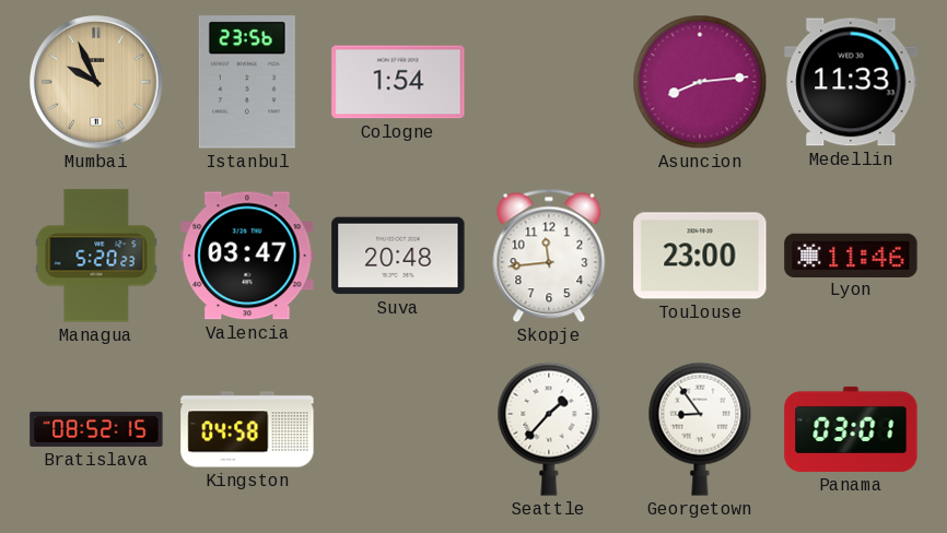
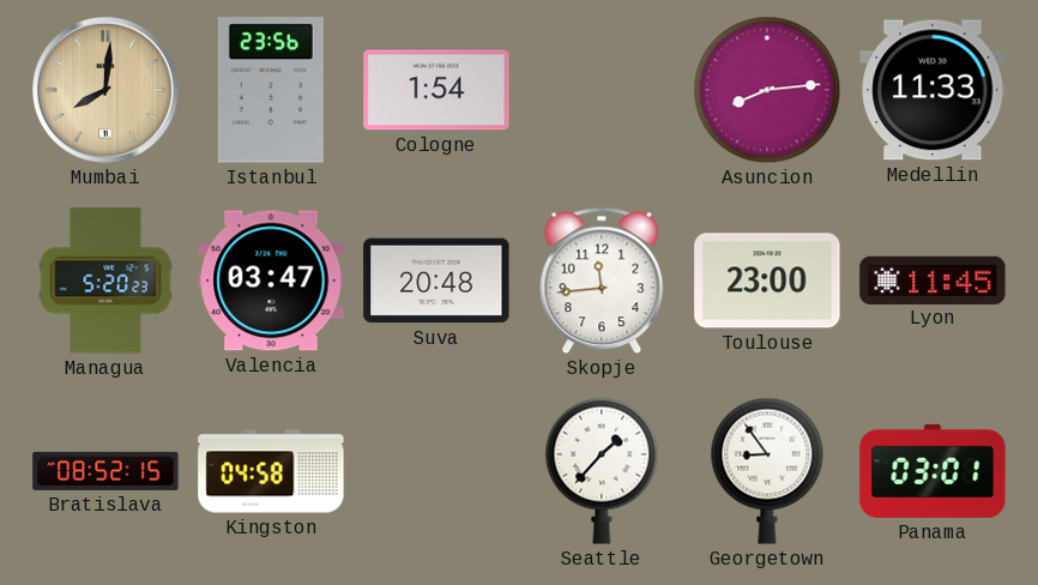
Mumbai: 9:56 -> 8:01 (107, 91)
Lyon: 11:46 -> 11:45 (933, 279)
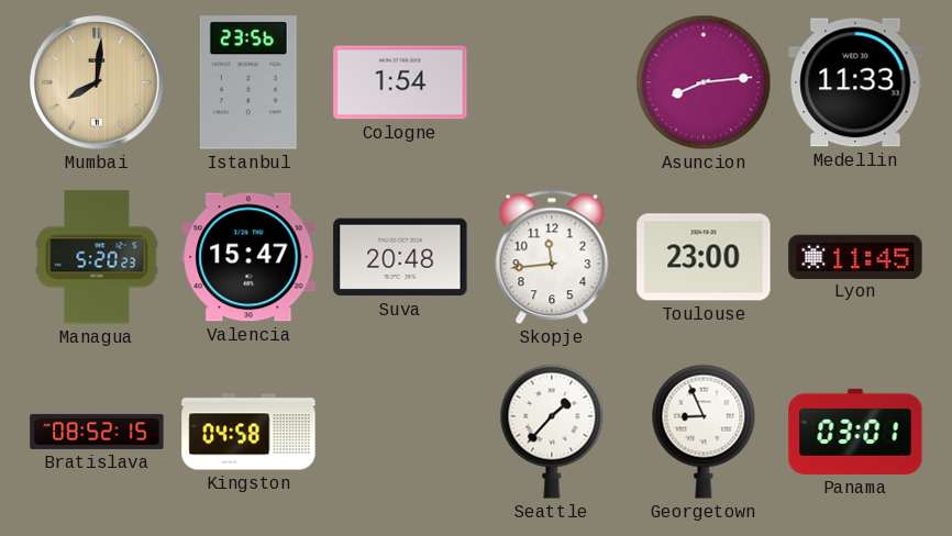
Valencia: 03:47 -> 15:47 (248, 257)
Georgetown: 8:54 -> 8:56 (704, 432)
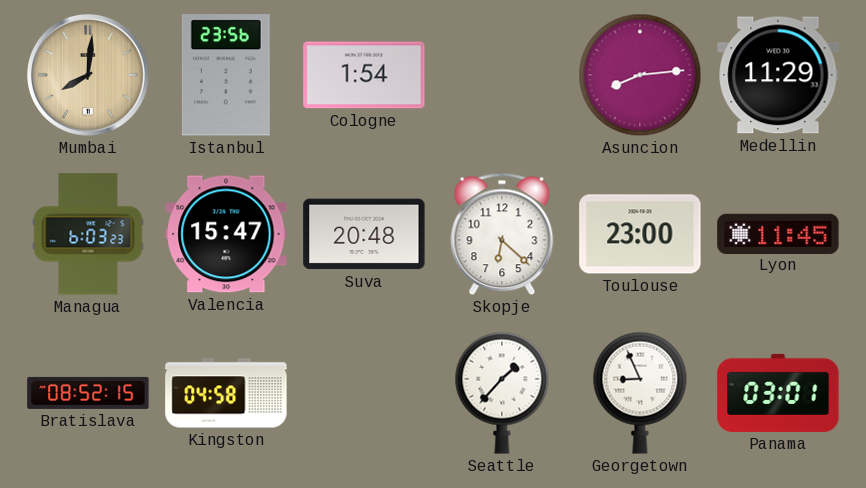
Medellin: 11:33 -> 11:29 (778, 75)
Managua: 5:20 -> 6:03 (88, 234)
Skopje: 11:44 -> 6:22 (502, 234)
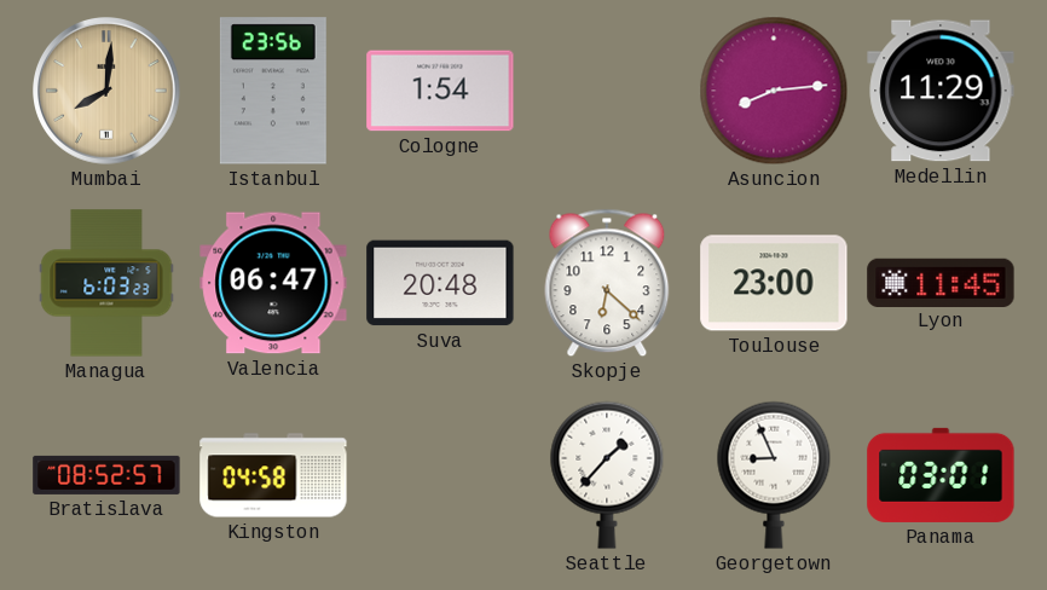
Valencia: 15:47 -> 06:47 (273, 283)
Bratislava: 08:52:15 -> 08:52:57 (106, 475)
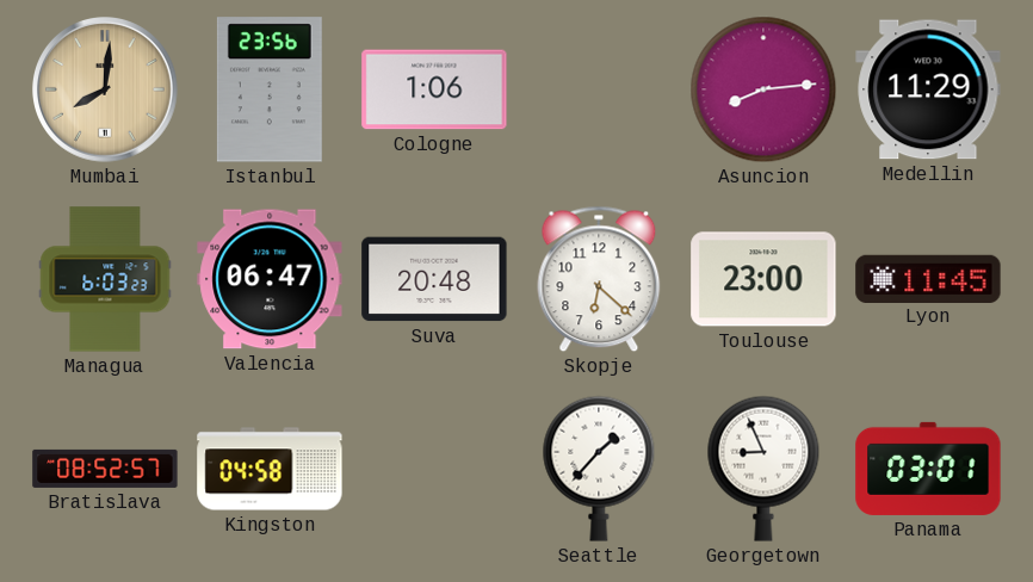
Cologne: 1:54 -> 1:06 (434, 89)
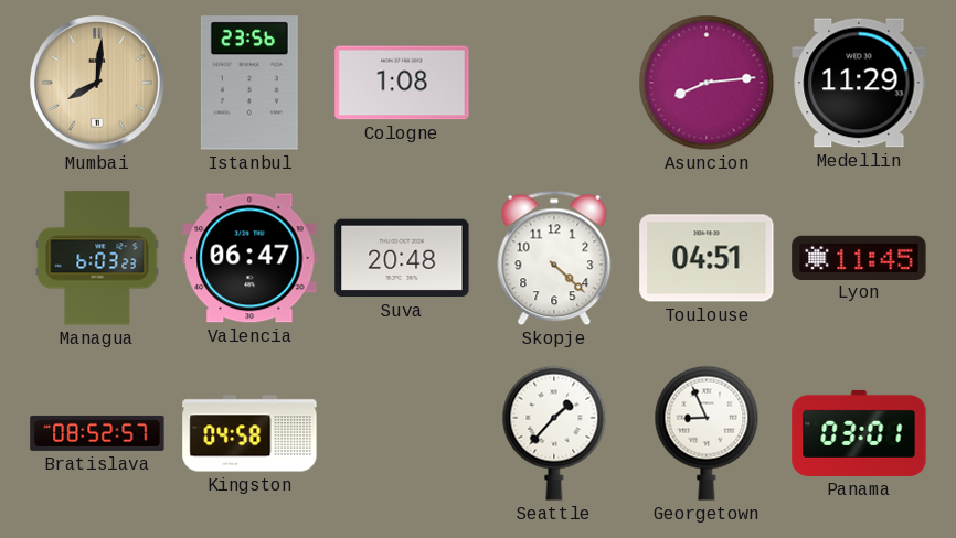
Cologne: 1:06 -> 1:08 (402, 83)
Skopje: 6:22 -> 4:22 (554, 258)
Toulouse: 23:00 -> 04:51 (707, 258)
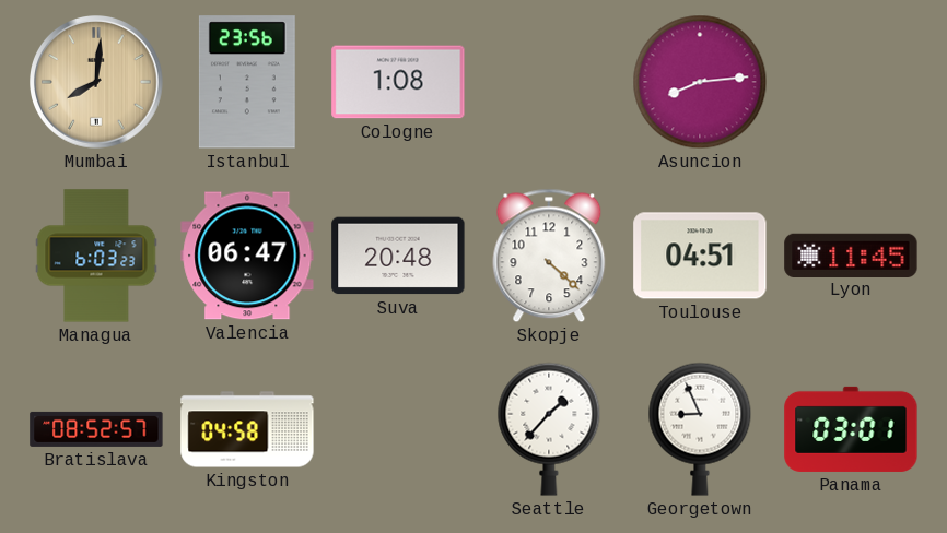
Medellin: 11:29 -> none (859, 83)
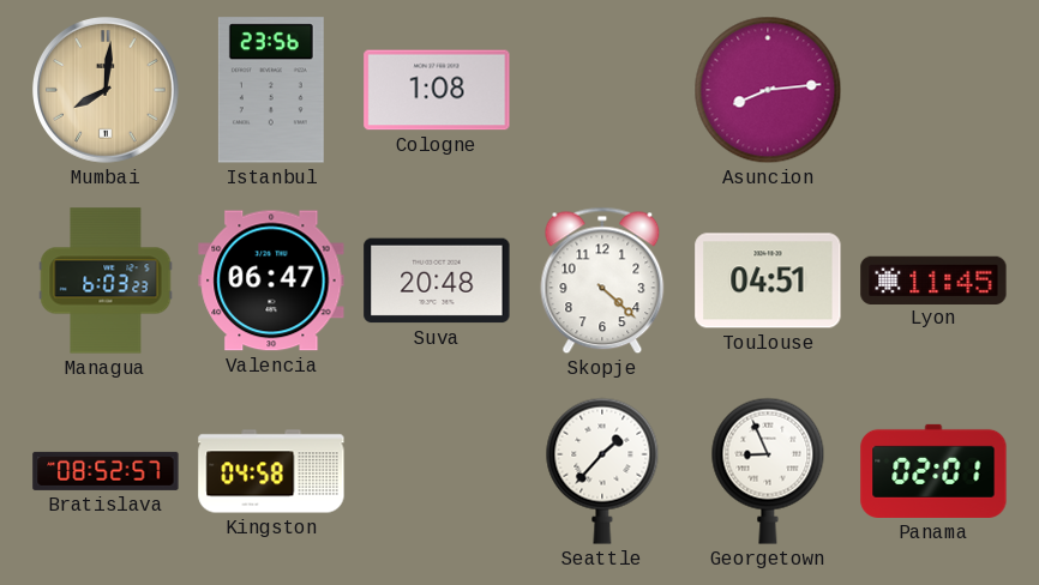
Panama: 03:01 -> 02:01 (933, 471)
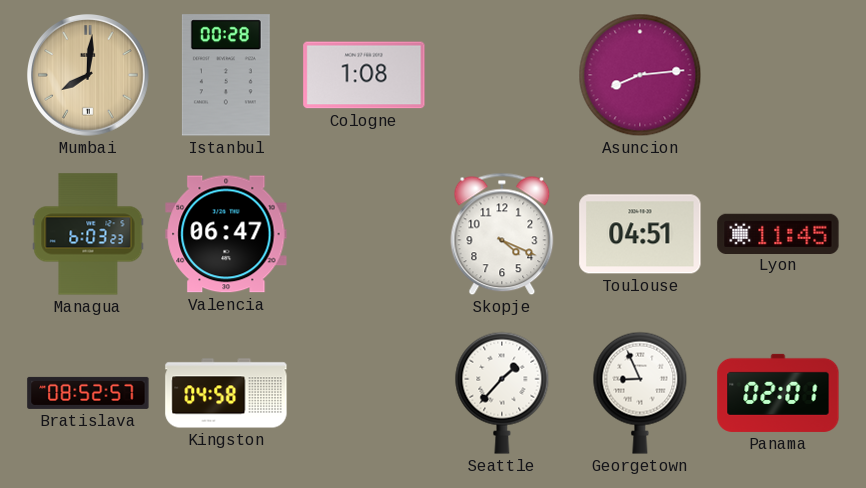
Istanbul: 23:56 -> 00:28 (226, 75)
Suva: 20:48 -> none (437, 281)
Skopje: 4:22 -> 4:19 (502, 234)
